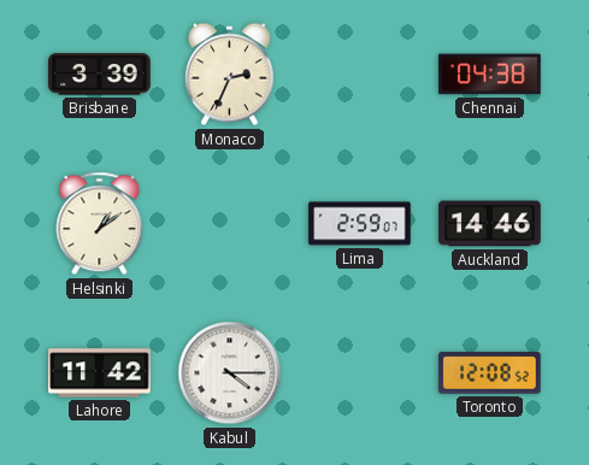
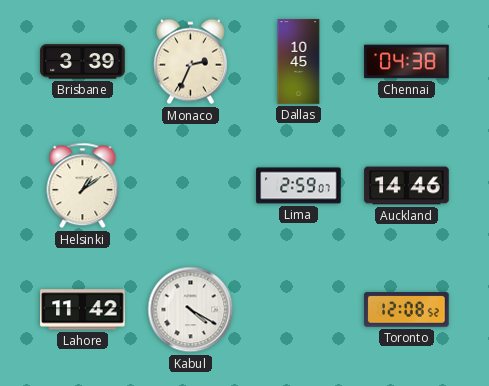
Dallas: none -> 10:45 (299, 62)
Kabul: 4:15 -> 4:20 (191, 310)
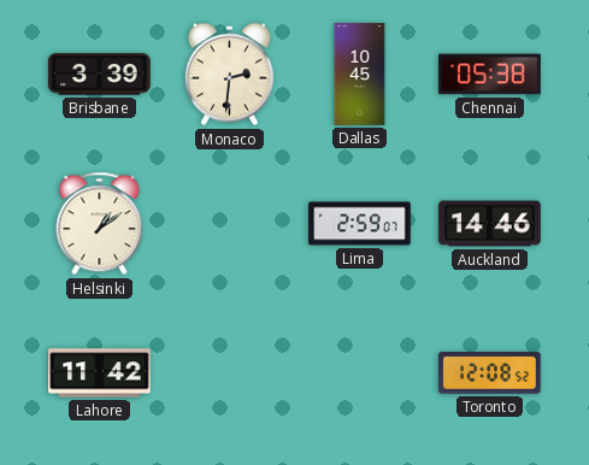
Monaco: 2:34 -> 2:31 (229, 75)
Chennai: 04:38 -> 05:38 (490, 75)
Kabul: 4:20 -> none (191, 310)
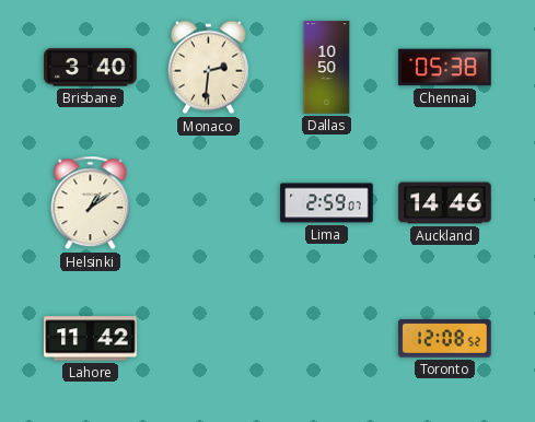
Brisbane: 3:39 -> 3:40 (91, 68)
Dallas: 10:45 -> 10:50 (327, 68)
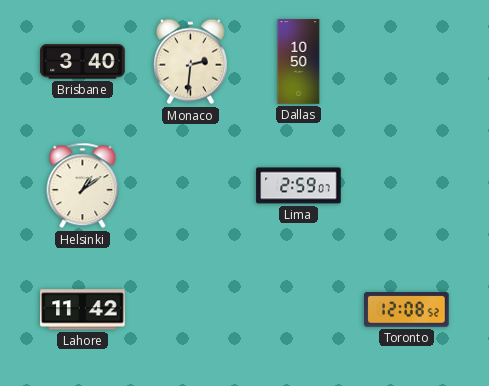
Chennai: 05:38 -> none (445, 68)
Auckland: 14:46 -> none (445, 203)
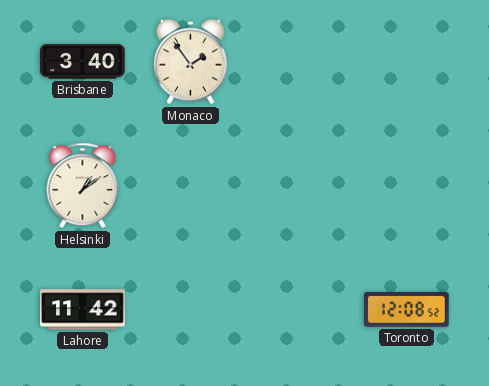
Monaco: 2:31 -> 1:54 (190, 62)
Dallas: 10:50 -> none (299, 62)
Lima: 2:59 -> none (299, 186)
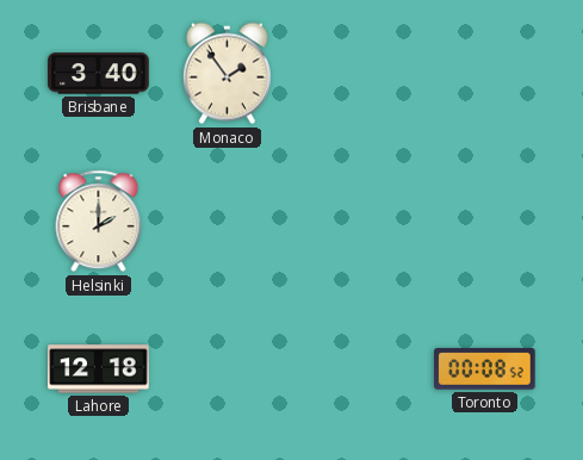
Helsinki: 1:09 -> 2:00 (99, 222)
Lahore: 11:42 -> 12:18 (99, 369)
Toronto: 12:08 -> 00:08 (485, 369)
